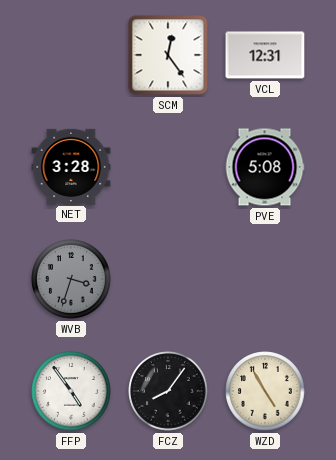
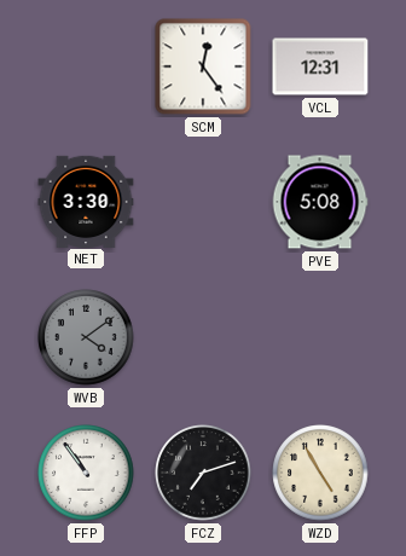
NET: 3:28 -> 3:30 (86, 201)
WVB: 3:33 -> 4:09 (86, 337)
FFP: 4:54 -> 10:54 (86, 473)
FCZ: 8:06 -> 7:12 (203, 473)
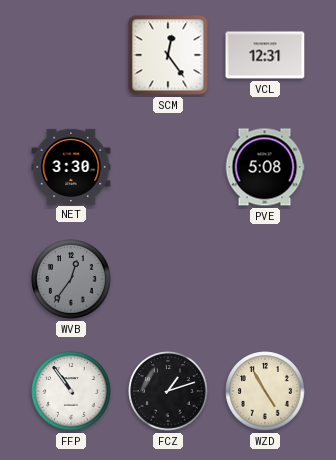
WVB: 4:09 -> 12:36 (71, 279)
FCZ: 7:12 -> 1:12 (168, 391)
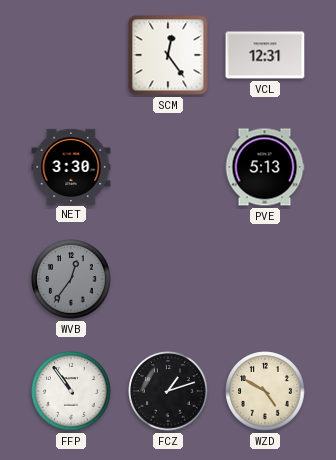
PVE: 5:08 -> 5:13 (265, 167)
WZD: 4:55 -> 4:50 (265, 391)
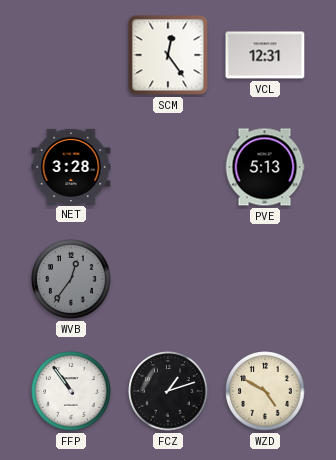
NET: 3:30 -> 3:28 (71, 166)
